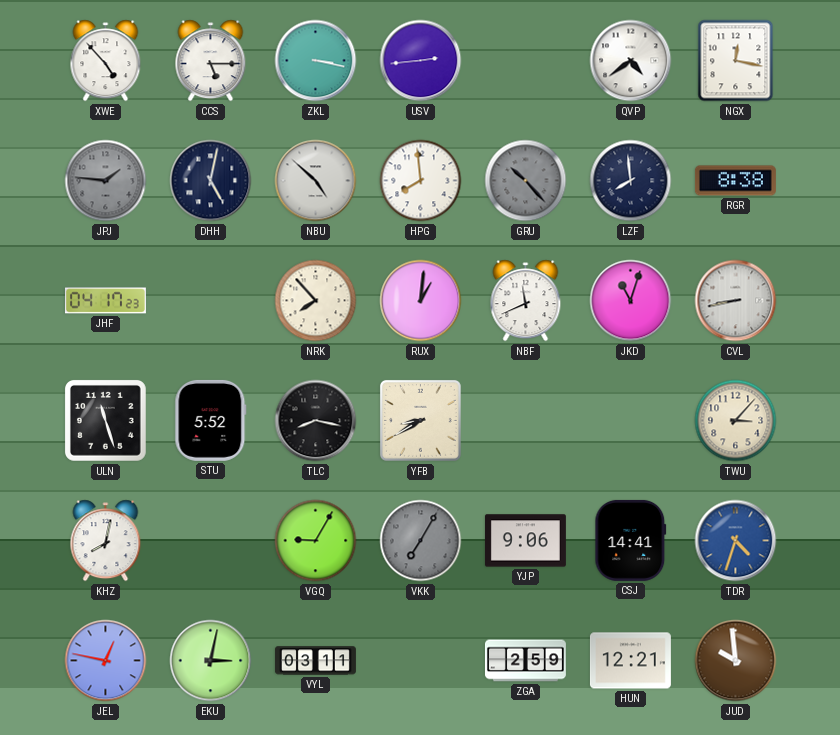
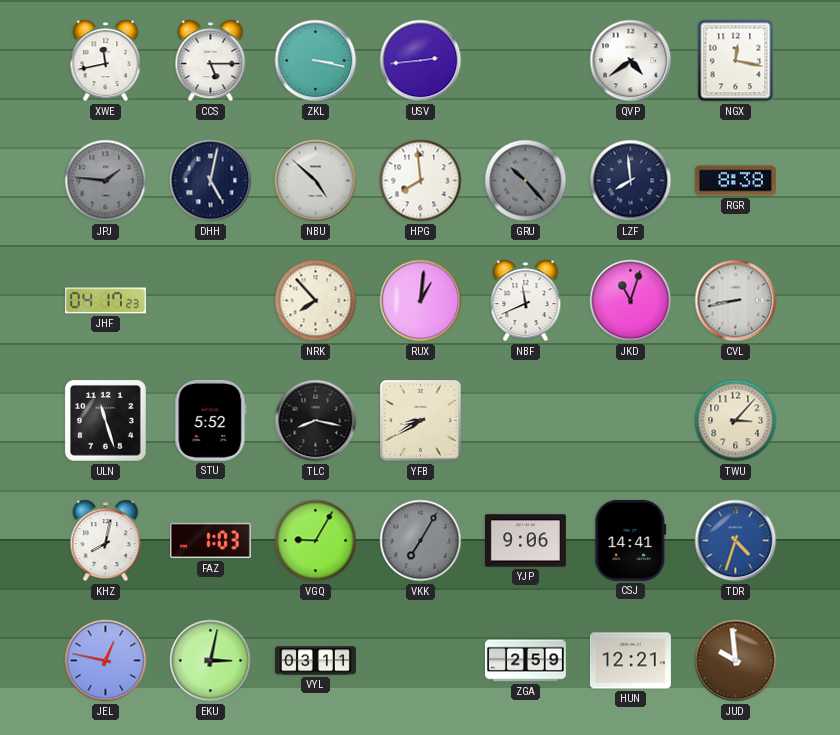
XWE: 4:53 -> 11:43 (106, 61)
FAZ: none -> 1:03 (210, 541)
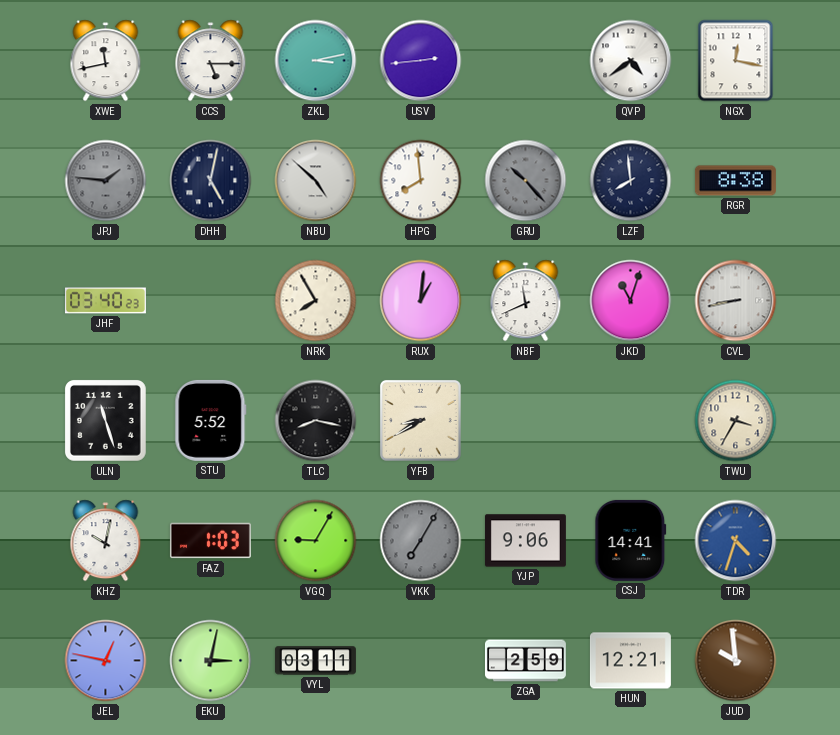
ZKL: 3:17 -> 3:13 (316, 61)
JHF: 04:17 -> 03:40 (105, 301)
NRK: 7:53 -> 7:55 (316, 301)
TWU: 3:07 -> 3:35 (736, 421)
KHZ: 8:02 -> 10:02 (106, 541)
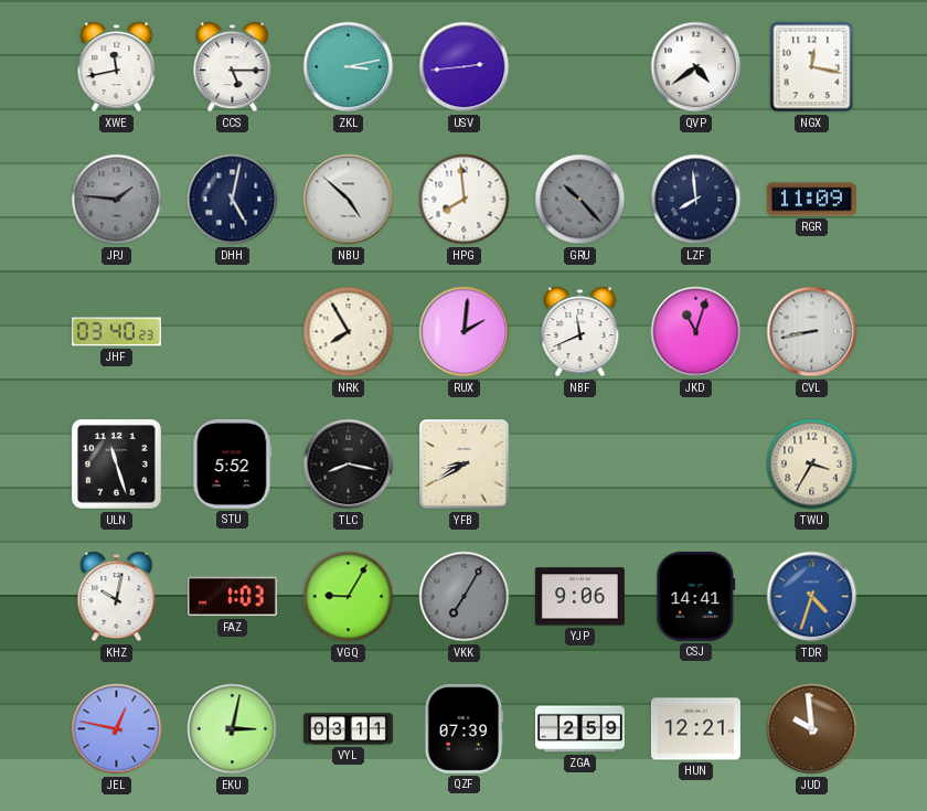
RGR: 8:38 -> 11:09 (811, 200)
RUX: 1:01 -> 2:01 (465, 332)
QZF: none -> 07:39 (465, 728)
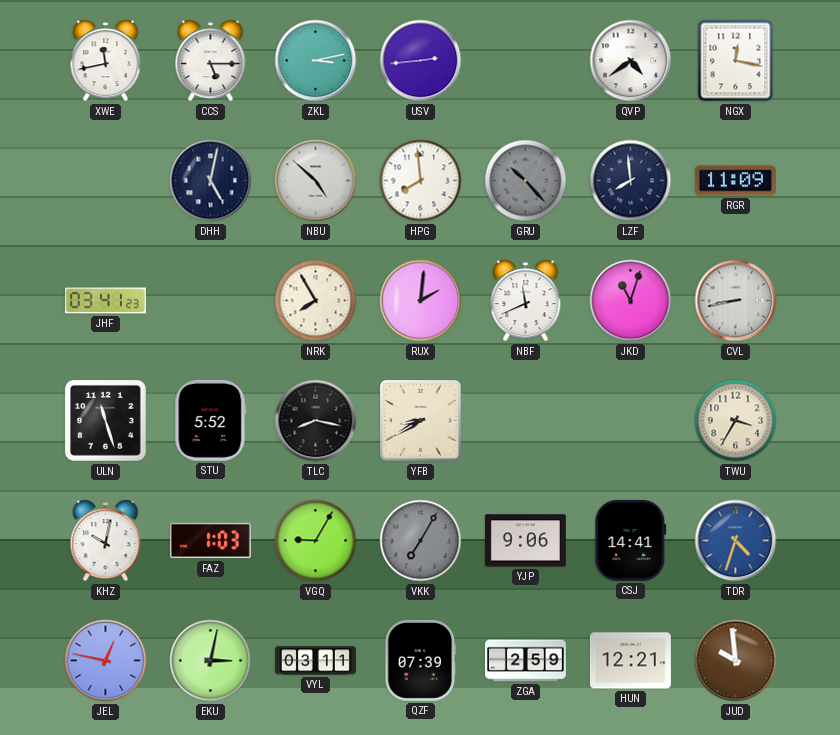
JPJ: 1:46 -> none (117, 200)
JHF: 03:40 -> 03:41 (105, 301)
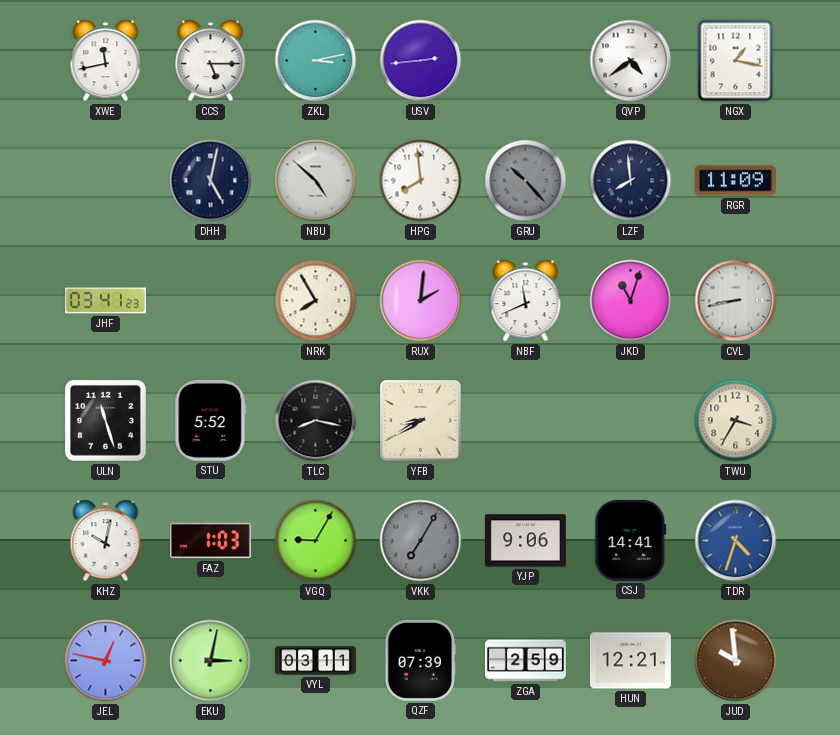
NGX: 12:17 -> 1:17 (736, 61)
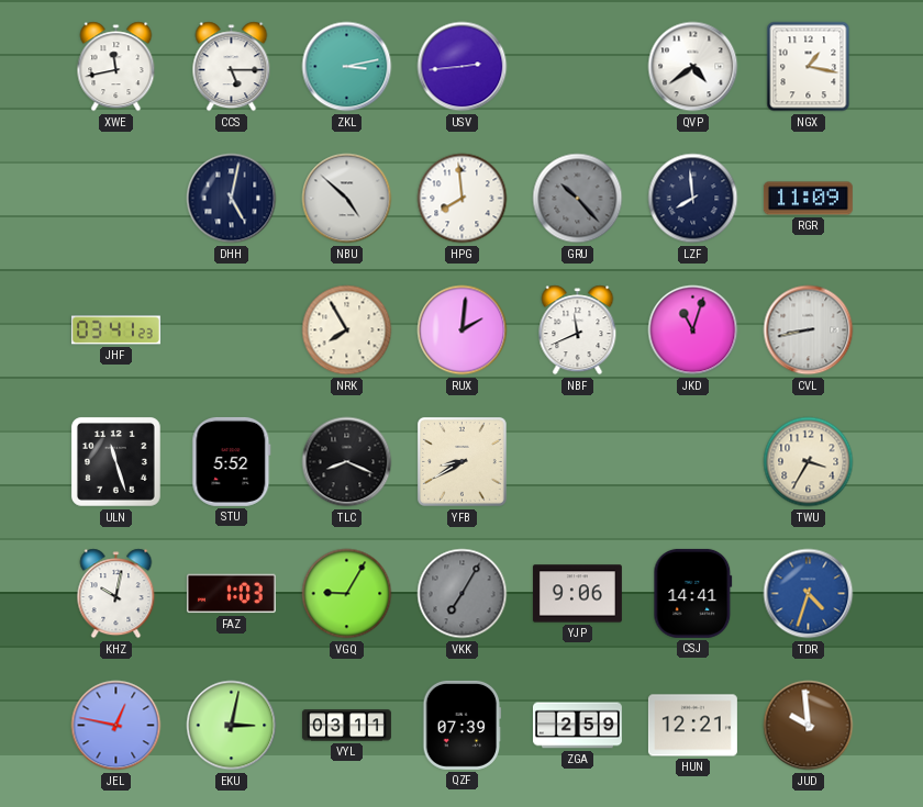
TLC: 8:17 -> 8:19 (347, 462)
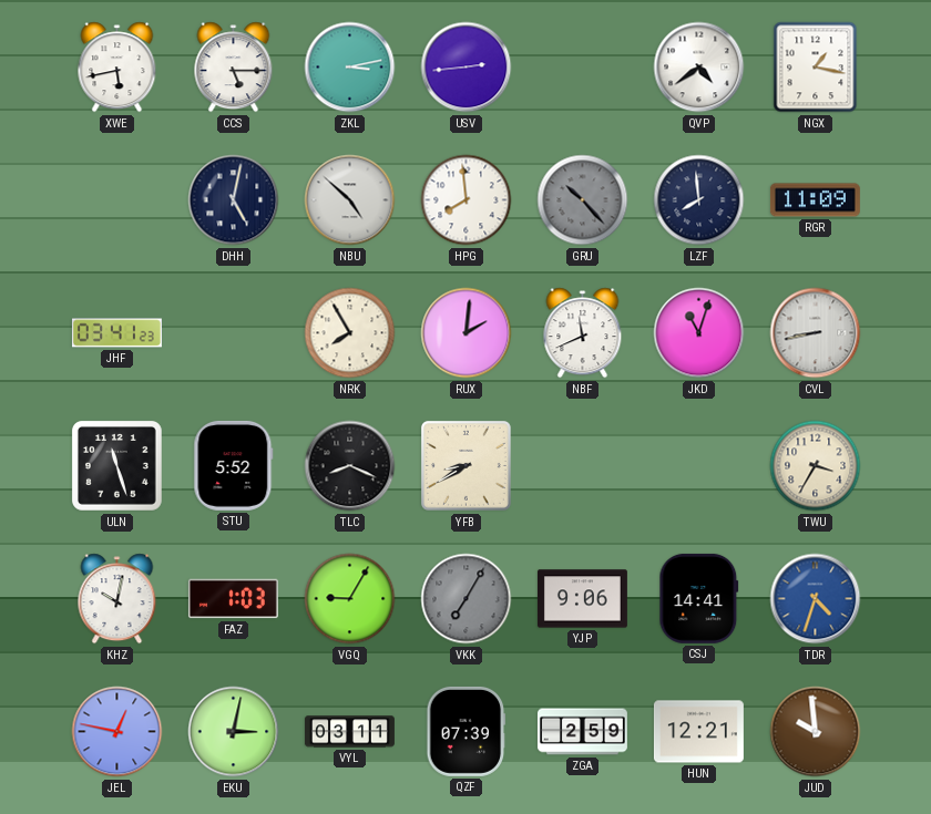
XWE: 11:43 -> 5:43 (117, 68)
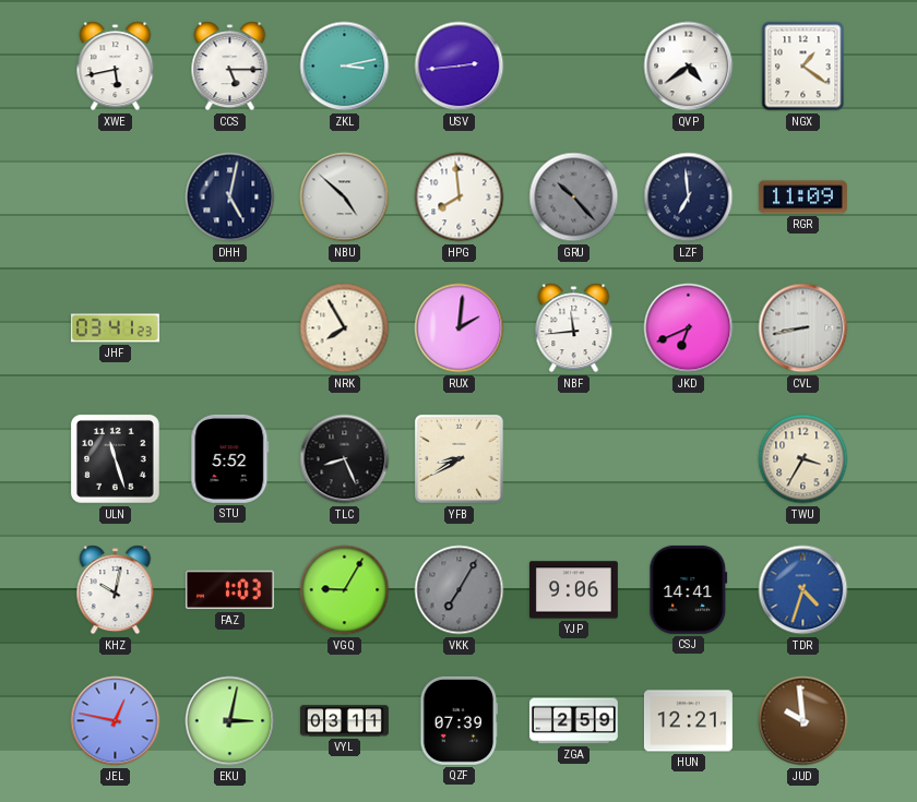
NGX: 1:17 -> 1:21 (803, 67)
LZF: 7:59 -> 6:59 (689, 197)
NBF: 11:41 -> 11:44 (574, 328)
JKD: 11:03 -> 6:41 (689, 328)
TLC: 8:19 -> 8:26 (345, 459)
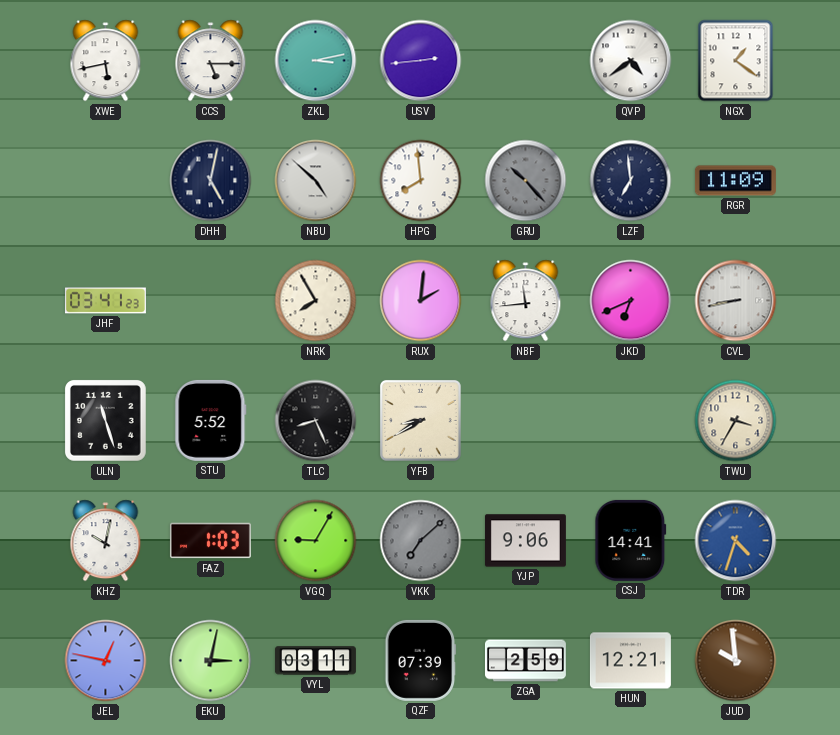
VKK: 7:05 -> 7:08 (421, 541)
